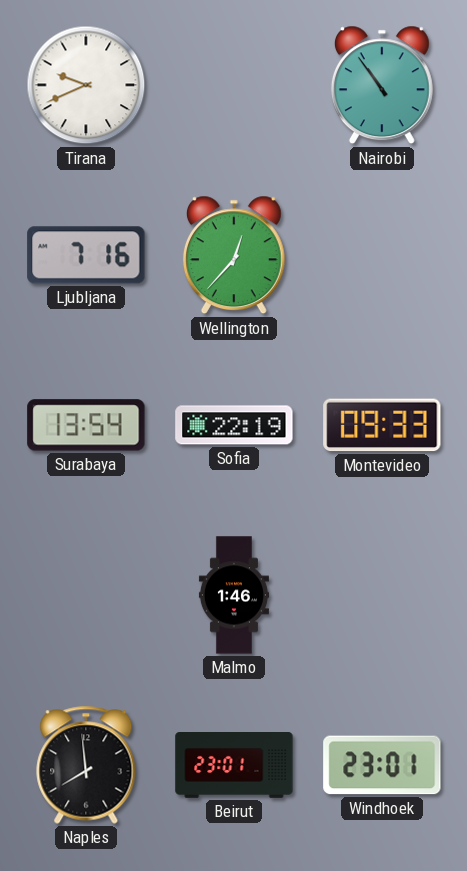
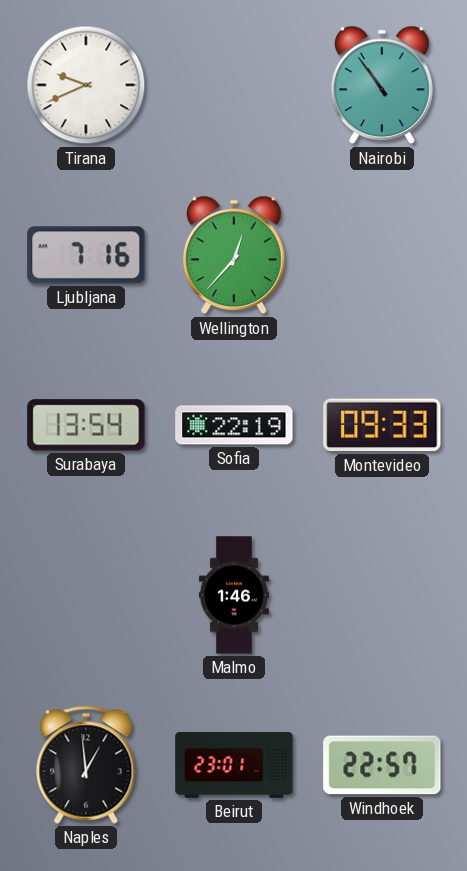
Naples: 7:59 -> 12:59 (86, 765)
Windhoek: 23:01 -> 22:57 (382, 765)
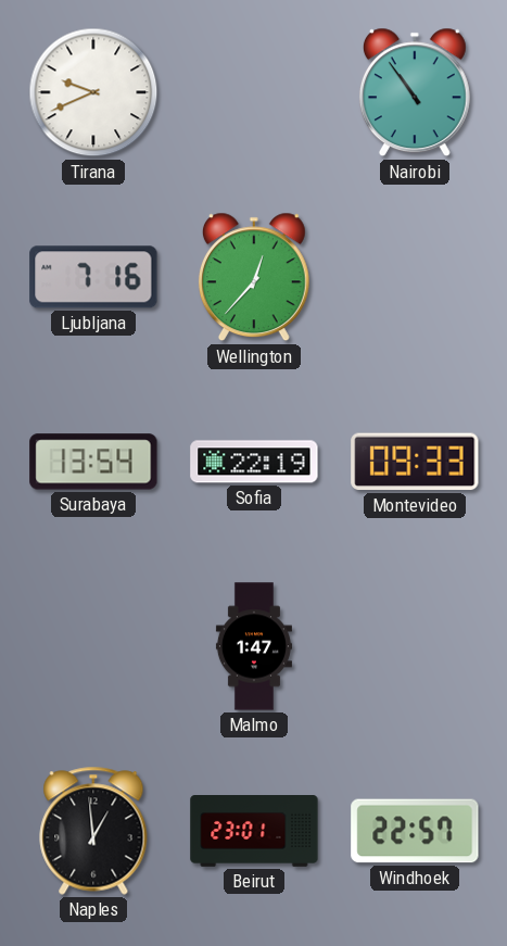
Malmo: 1:46 -> 1:47 (254, 646)
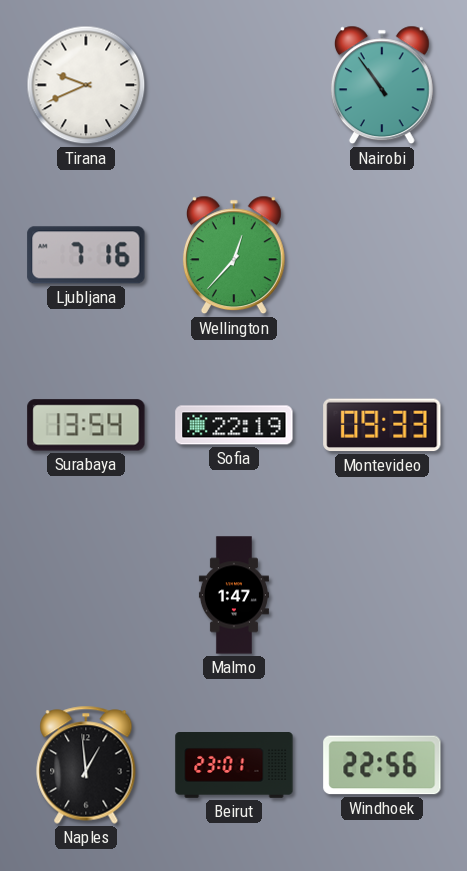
Windhoek: 22:57 -> 22:56 (382, 765)
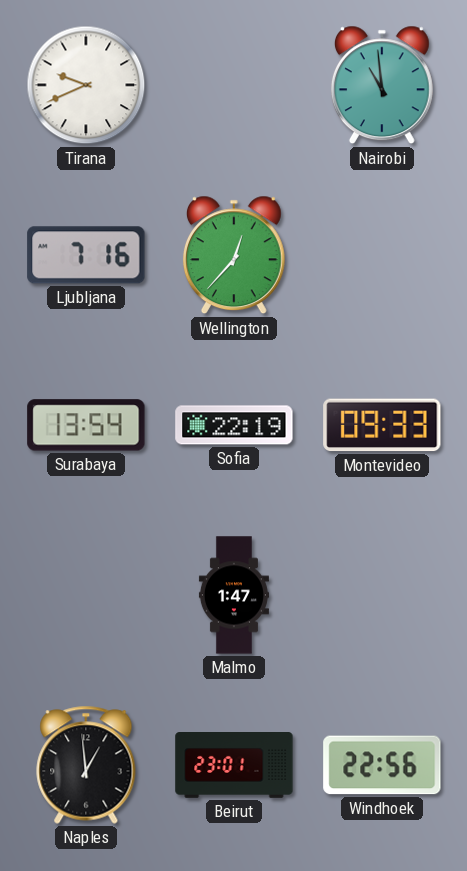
Nairobi: 10:54 -> 10:59 (382, 85)
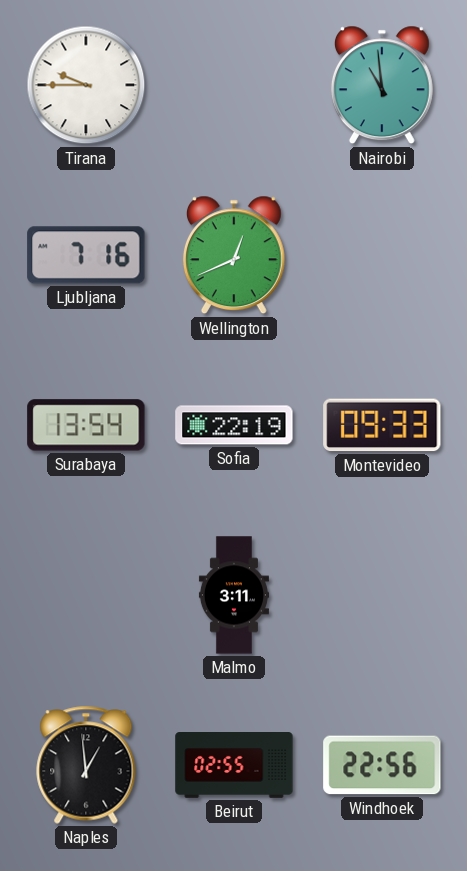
Tirana: 9:41 -> 9:45 (86, 85)
Wellington: 12:37 -> 12:41 (234, 255)
Malmo: 1:47 -> 3:11 (234, 595)
Beirut: 23:01 -> 02:55 (234, 765)
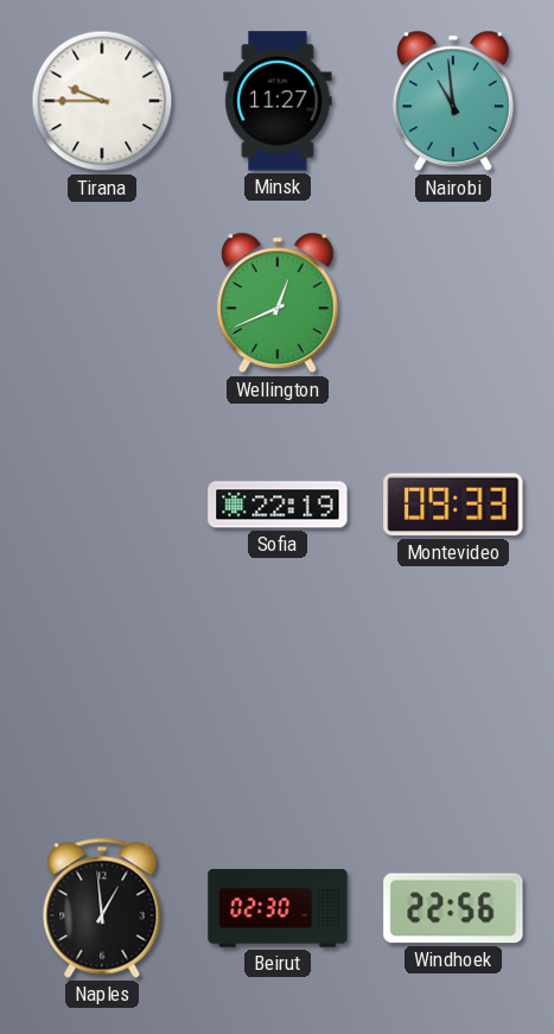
Minsk: none -> 11:27 (278, 101)
Ljubljana: 7:16 -> none (86, 255)
Surabaya: 13:54 -> none (86, 425)
Malmo: 3:11 -> none (234, 595)
Beirut: 02:55 -> 02:30 (278, 908)
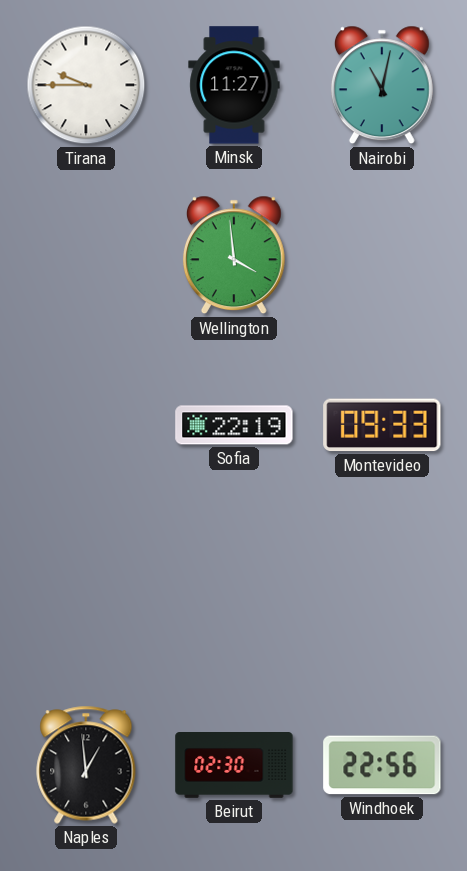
Nairobi: 10:59 -> 11:02 (382, 85)
Wellington: 12:41 -> 3:59 (234, 255)
